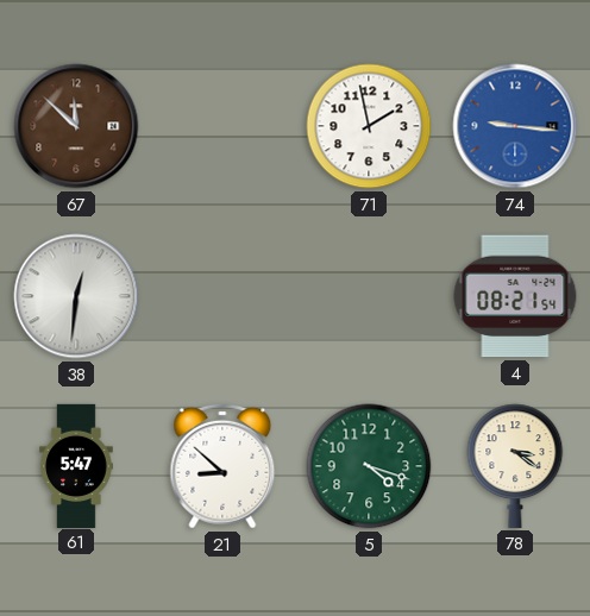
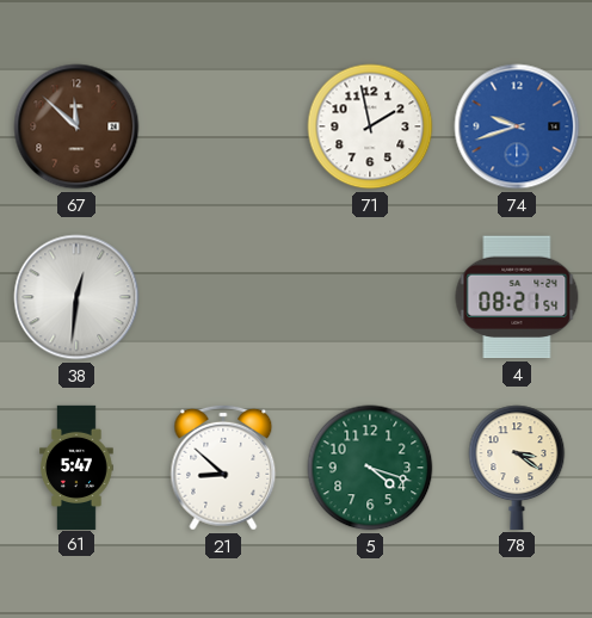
74: 9:16 -> 9:42 (517, 126)
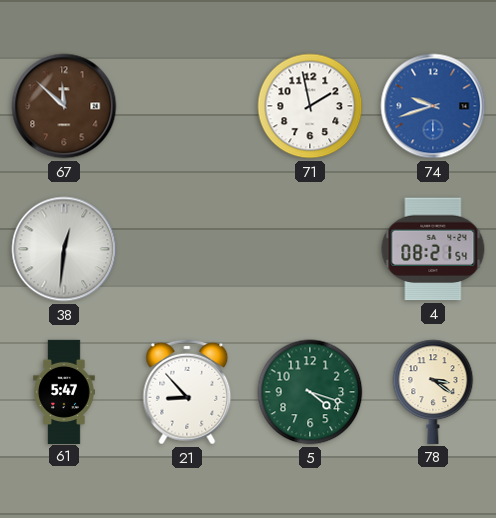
21: 8:52 -> 8:53 (187, 392)
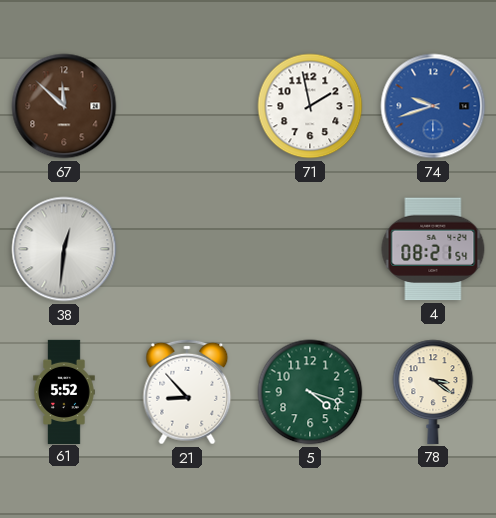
61: 5:47 -> 5:52 (64, 391)
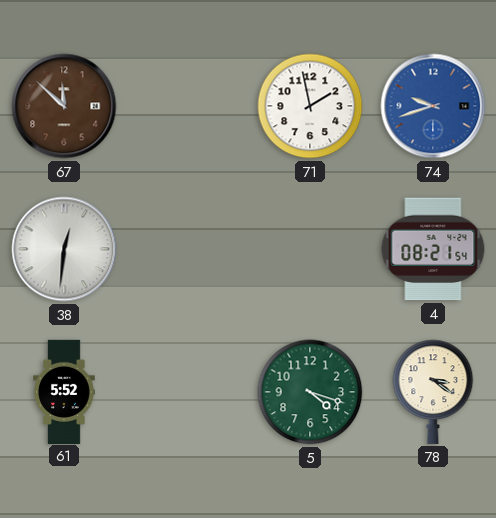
21: 8:53 -> none (187, 392)
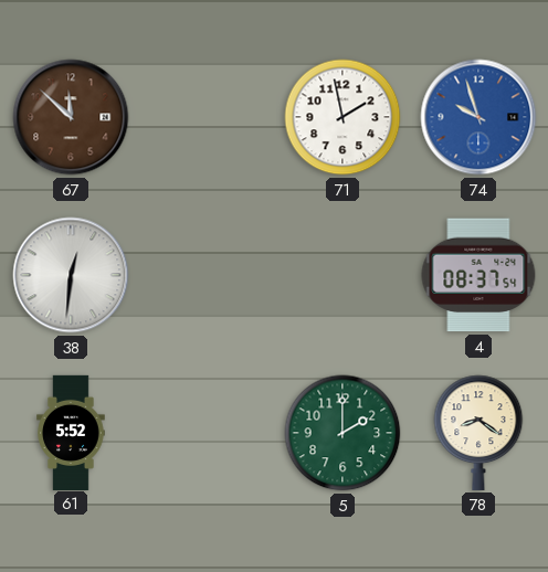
74: 9:42 -> 9:57 (478, 117)
4: 08:21 -> 08:37 (478, 275)
5: 4:18 -> 2:00 (342, 433)
78: 3:21 -> 8:21 (478, 433)
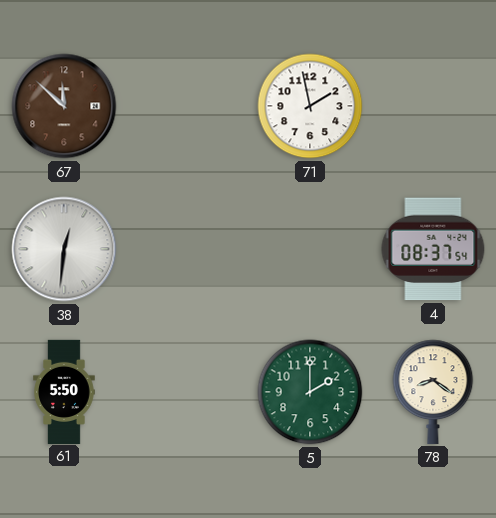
74: 9:57 -> none (478, 117)
61: 5:52 -> 5:50 (64, 391)
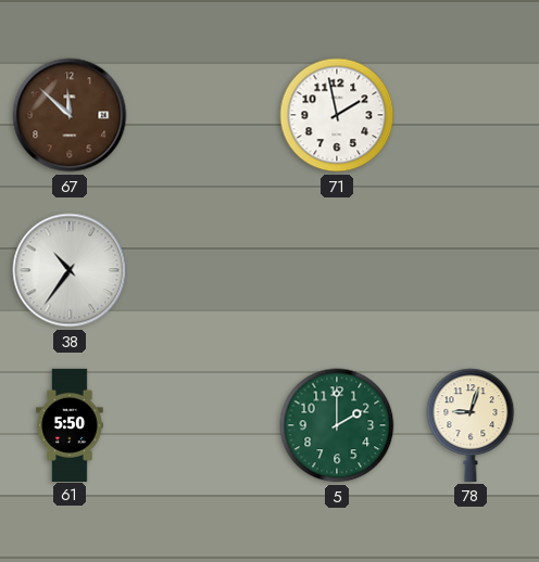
38: 12:31 -> 10:36 (70, 270)
4: 08:37 -> none (433, 249)
78: 8:21 -> 9:03 (471, 425)
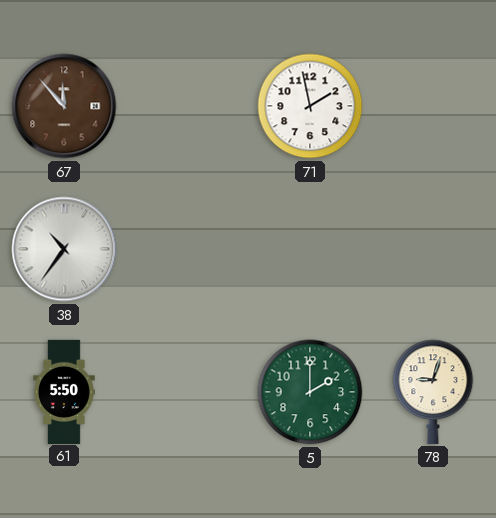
67: 11:52 -> 11:53 (64, 106)
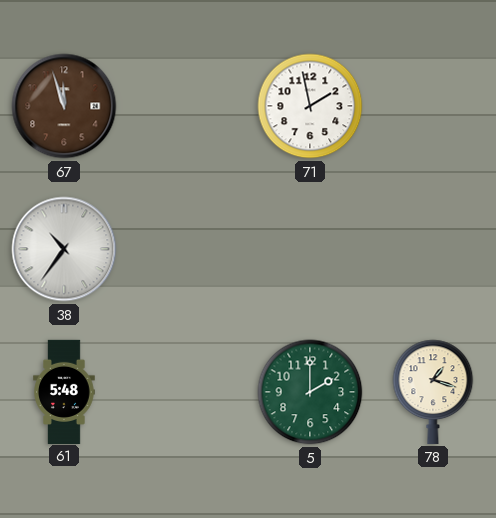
67: 11:53 -> 11:57 (64, 106)
61: 5:50 -> 5:48 (64, 391)
78: 9:03 -> 1:18 (433, 392)
